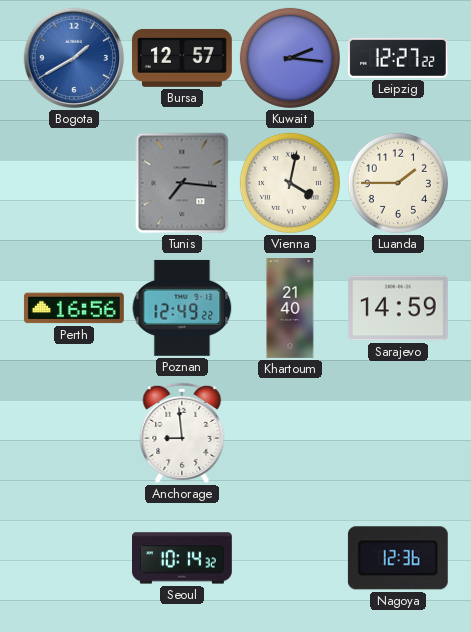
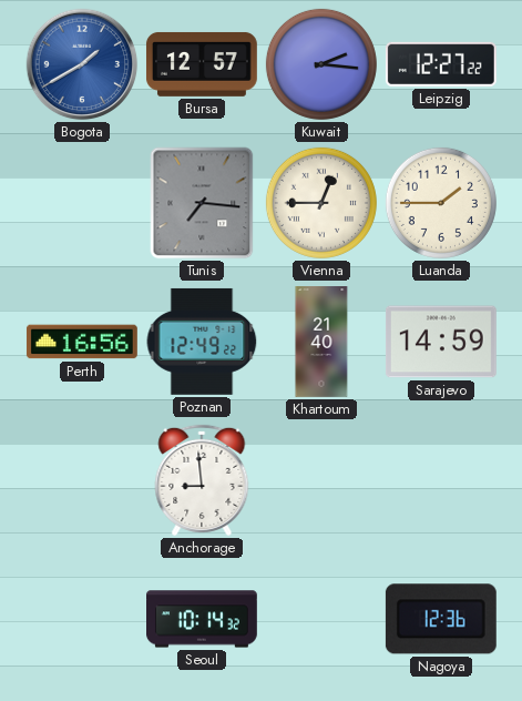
Vienna: 4:02 -> 12:45 (321, 203)
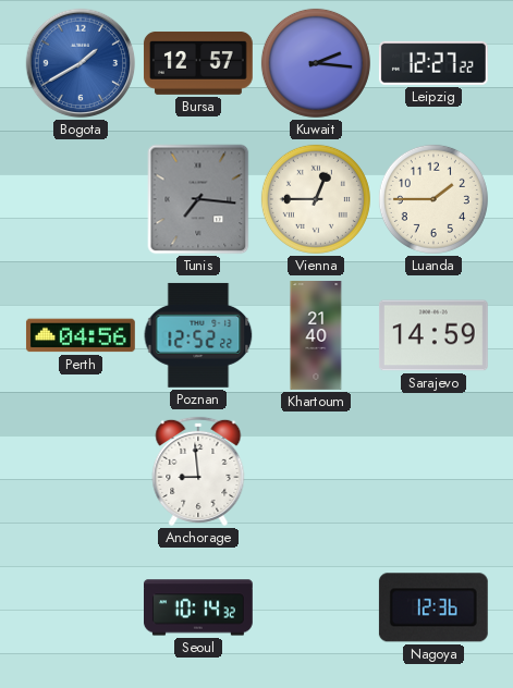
Perth: 16:56 -> 04:56 (81, 335)
Poznan: 12:49 -> 12:52 (198, 335)
